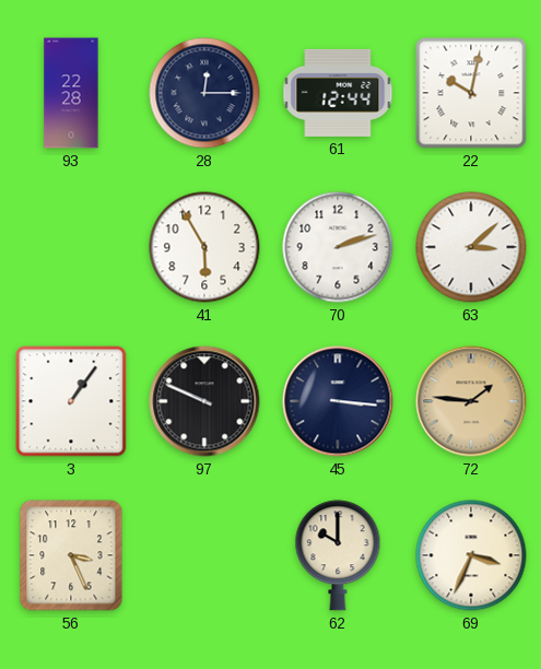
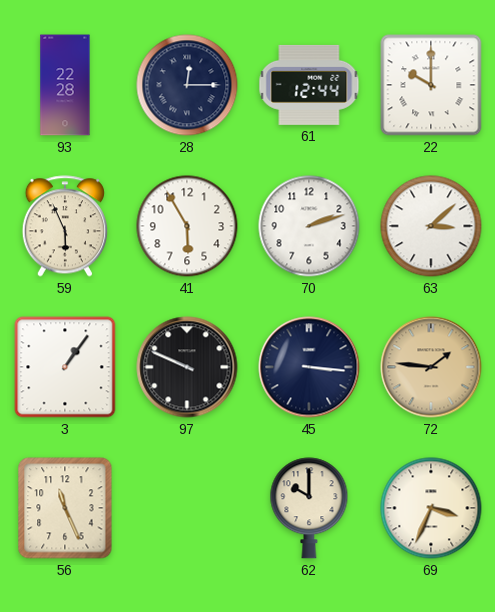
22: 10:02 -> 10:00 (431, 85)
59: none -> 5:56 (65, 226)
56: 3:26 -> 11:26 (65, 508)
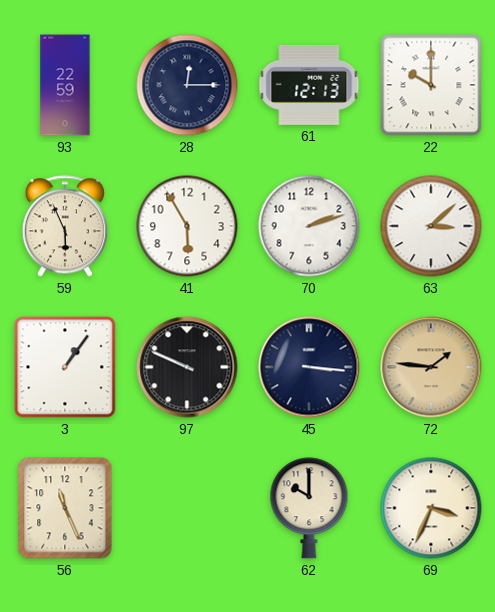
93: 22:28 -> 22:59 (65, 85)
61: 12:44 -> 12:13 (309, 85)
